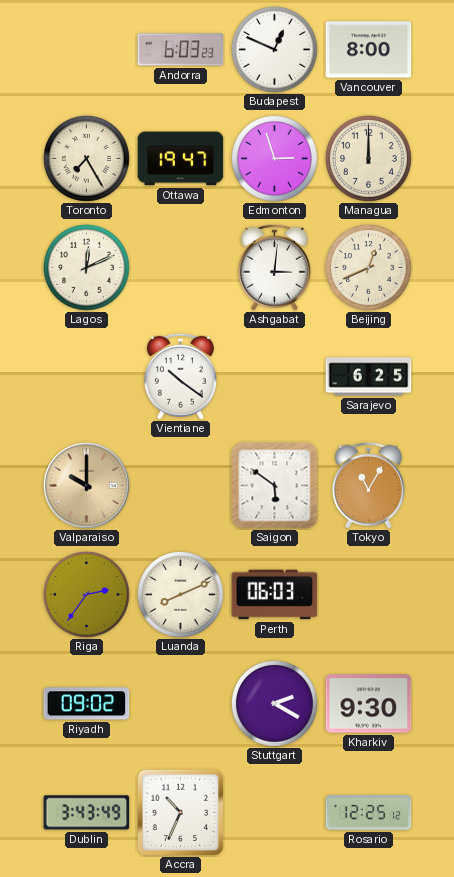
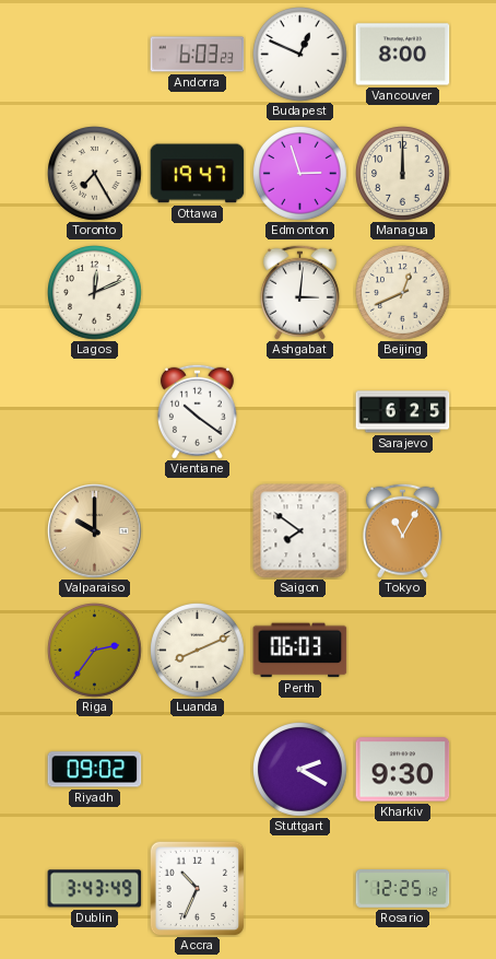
Saigon: 5:51 -> 7:51 (300, 531)
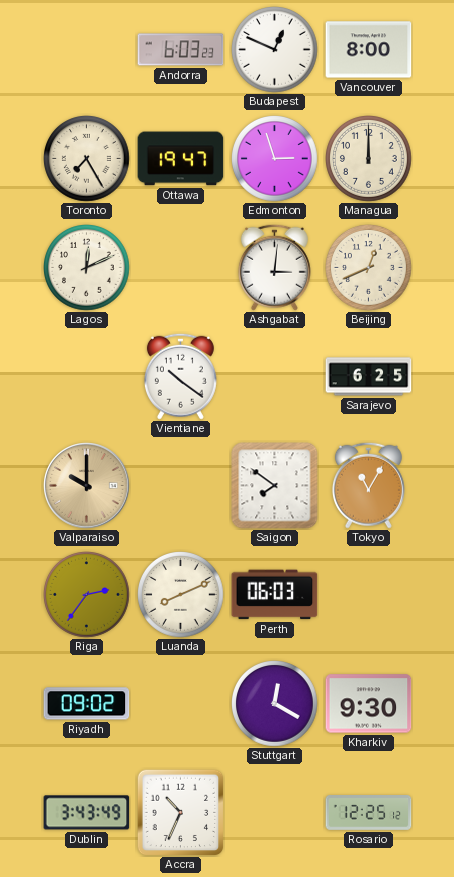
Stuttgart: 2:20 -> 12:20 (275, 704)
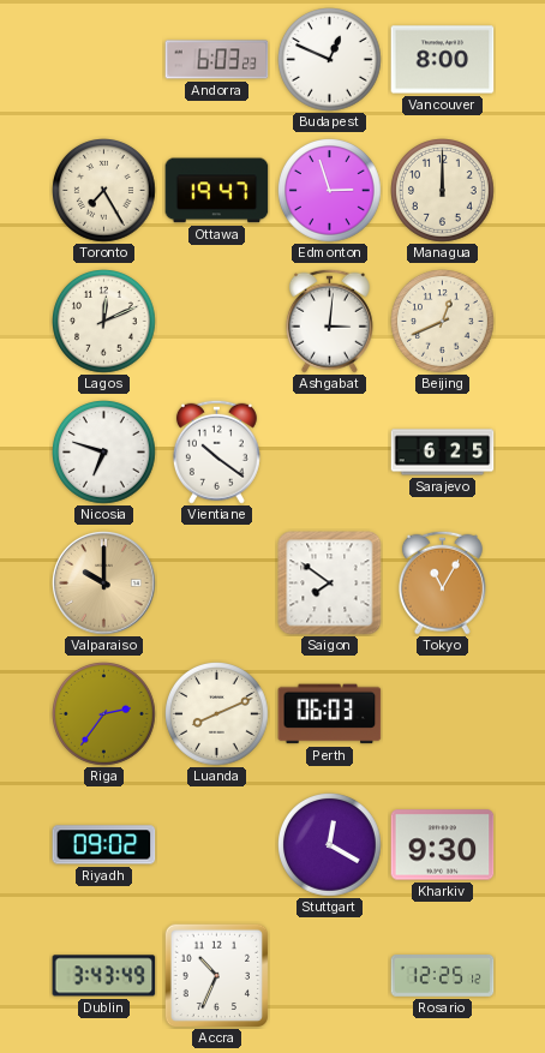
Nicosia: none -> 6:48 (104, 453)
